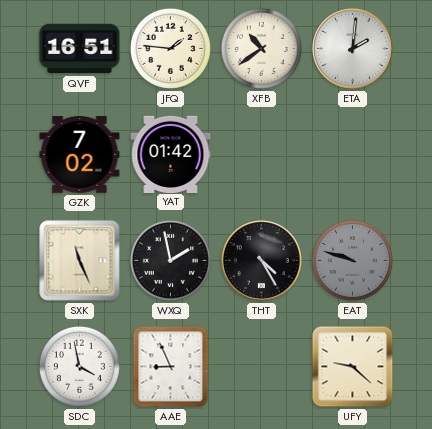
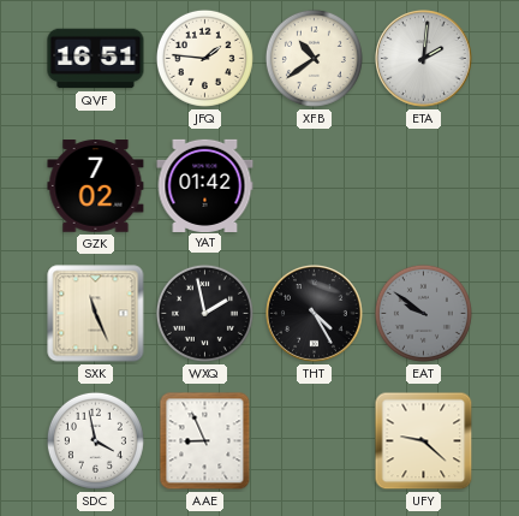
EAT: 9:48 -> 9:51 (423, 313)
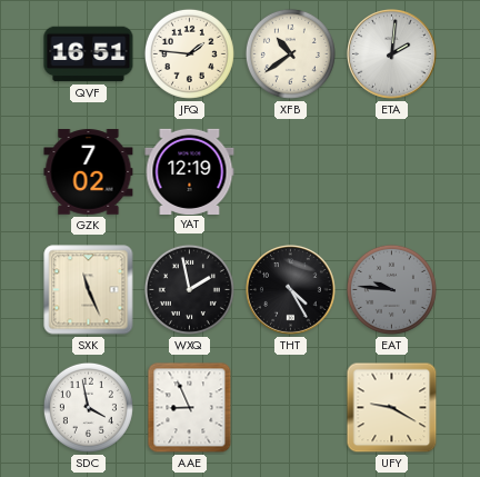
YAT: 01:42 -> 12:19 (190, 171)
EAT: 9:51 -> 9:46 (391, 289)
UFY: 9:22 -> 9:20 (392, 408)
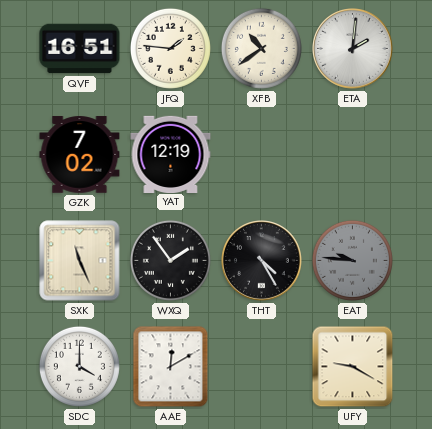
WXQ: 1:58 -> 1:54 (170, 260)
SDC: 3:58 -> 4:00 (79, 366)
AAE: 8:56 -> 12:10 (171, 367)
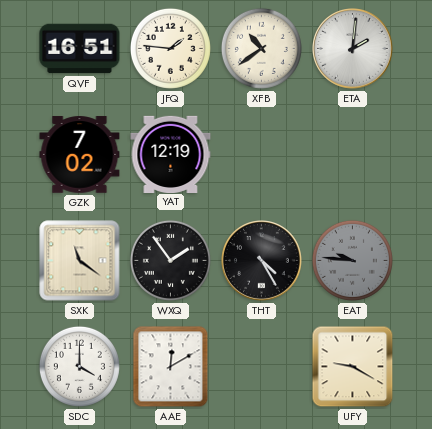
SXK: 11:26 -> 11:21 (80, 261)
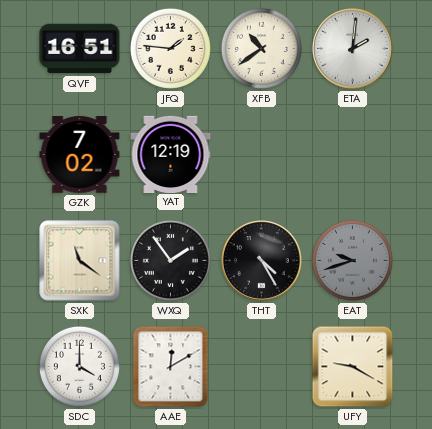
EAT: 9:46 -> 9:42 (352, 260)
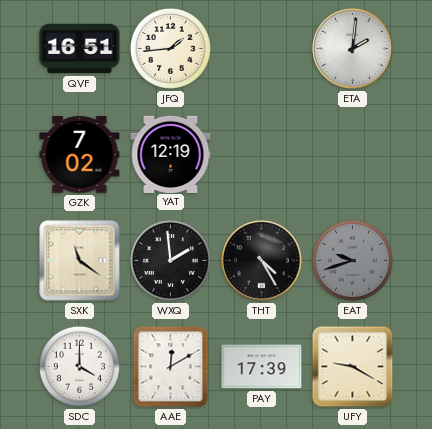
JFQ: 1:46 -> 1:44 (170, 48)
XFB: 10:39 -> none (261, 48)
WXQ: 1:54 -> 1:59 (170, 260)
PAY: none -> 17:39 (262, 367)
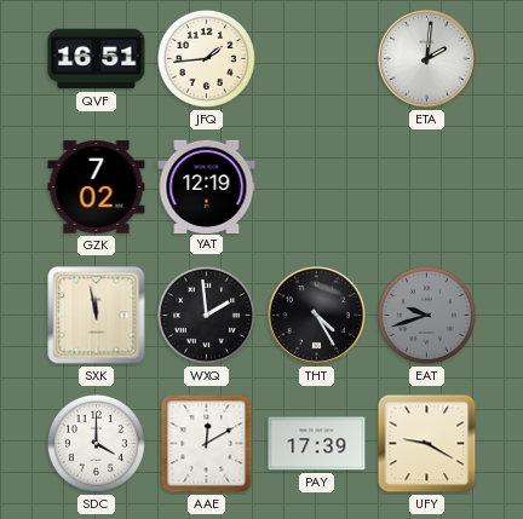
SXK: 11:21 -> 11:58 (97, 316)
